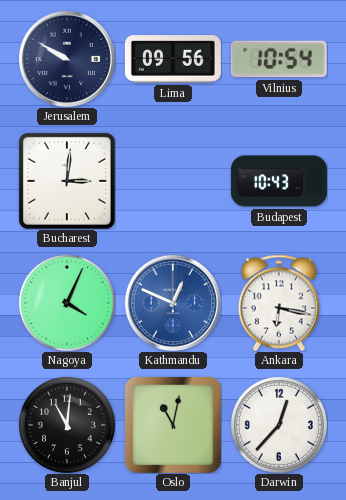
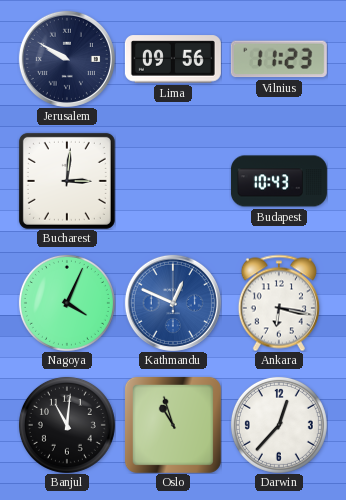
Vilnius: 10:54 -> 11:23 (279, 59)
Oslo: 11:02 -> 10:57 (173, 425)
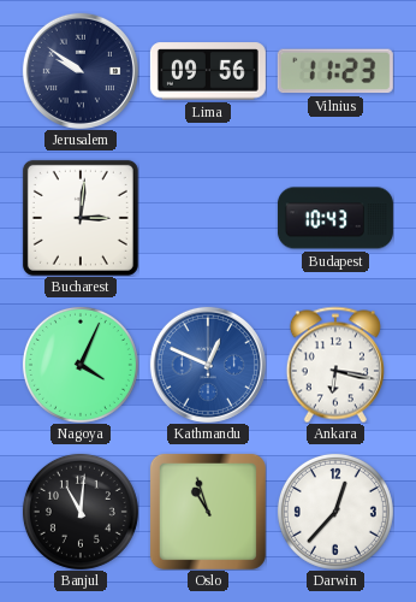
Jerusalem: 9:50 -> 9:51 (81, 71)
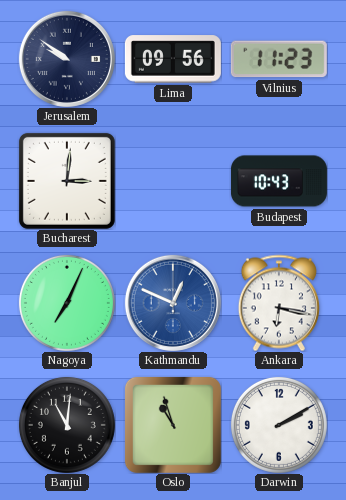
Nagoya: 4:04 -> 7:04 (67, 303)
Darwin: 12:37 -> 2:10 (279, 425)
